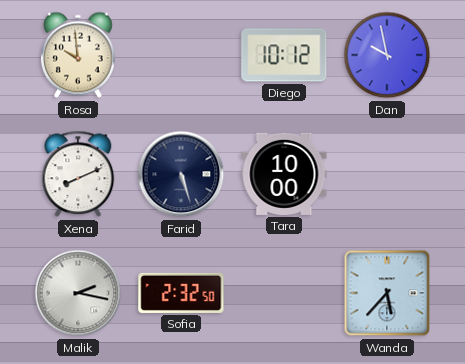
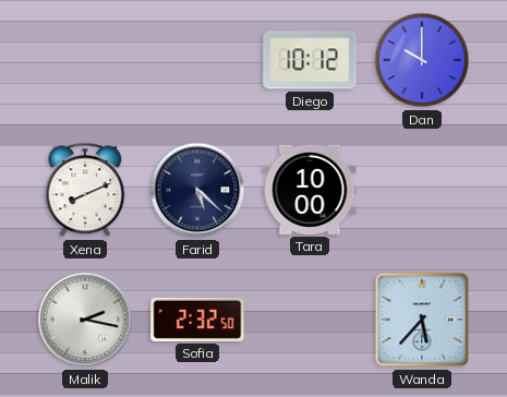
Rosa: 9:59 -> none (79, 55)
Dan: 9:58 -> 10:00 (422, 60)
Farid: 5:27 -> 5:22 (197, 190)
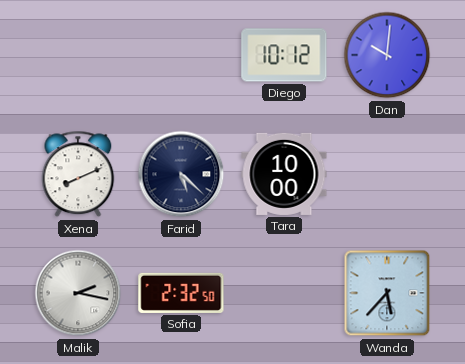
Dan: 10:00 -> 10:01 (387, 55)
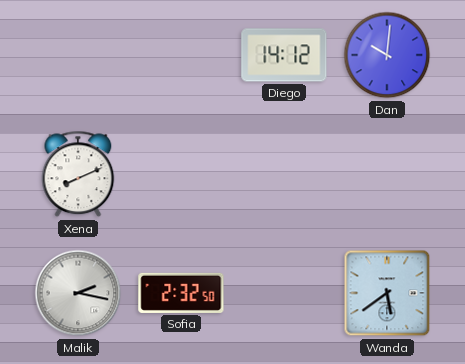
Diego: 10:12 -> 14:12 (284, 55)
Farid: 5:22 -> none (181, 174)
Tara: 10:00 -> none (284, 174)
Wanda: 5:37 -> 5:39 (387, 293)
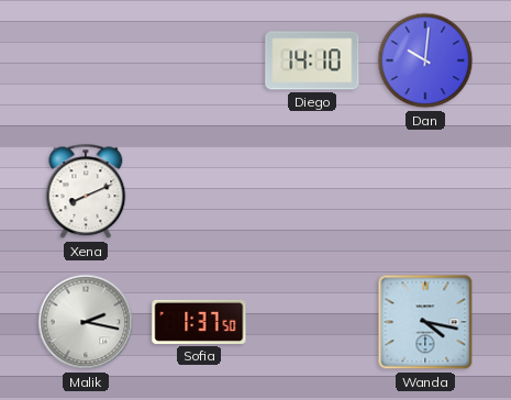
Diego: 14:12 -> 14:10 (312, 60)
Sofia: 2:32 -> 1:37 (199, 322)
Wanda: 5:39 -> 4:17 (425, 322)
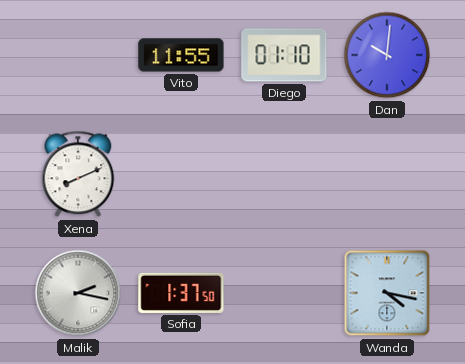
Vito: none -> 11:55 (181, 55)
Diego: 14:10 -> 01:10 (284, 55)
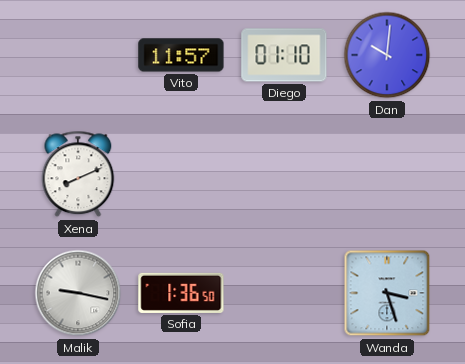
Vito: 11:55 -> 11:57 (181, 55)
Malik: 2:17 -> 9:17 (78, 293)
Sofia: 1:37 -> 1:36 (181, 293)
Wanda: 4:17 -> 3:27 (387, 293)
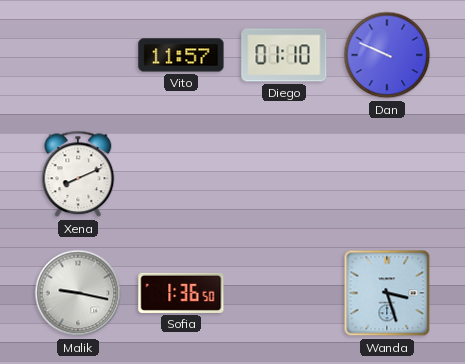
Dan: 10:01 -> 9:49 (387, 55)
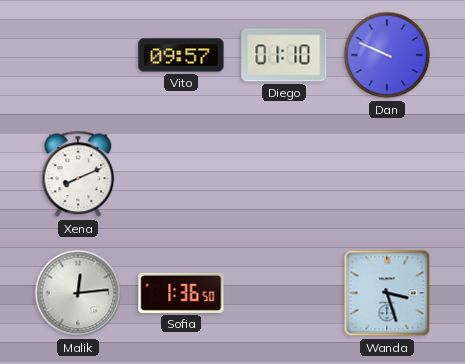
Vito: 11:57 -> 09:57 (181, 55)
Malik: 9:17 -> 12:14 (78, 293)
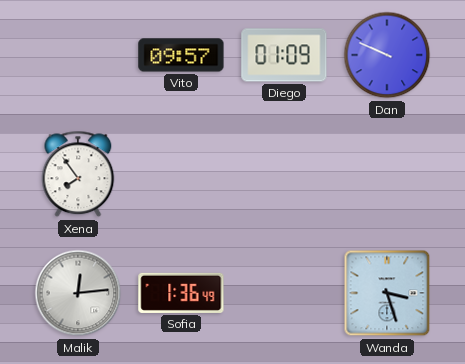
Diego: 01:10 -> 01:09 (284, 55)
Xena: 8:11 -> 7:54 (78, 174)
Sofia: 1:36:50 -> 1:36:49 (181, 293)
